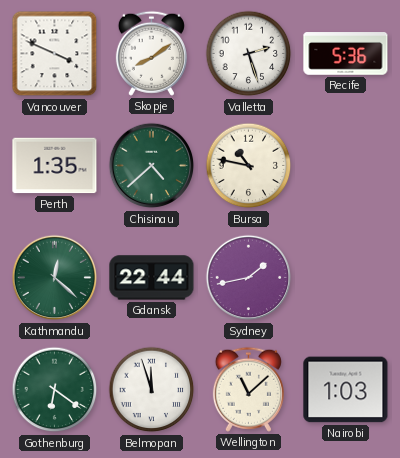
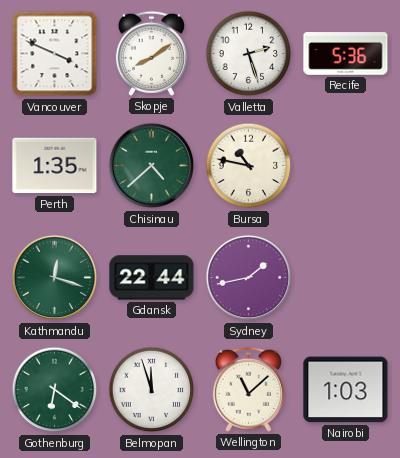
Kathmandu: 12:22 -> 12:18 (55, 278)
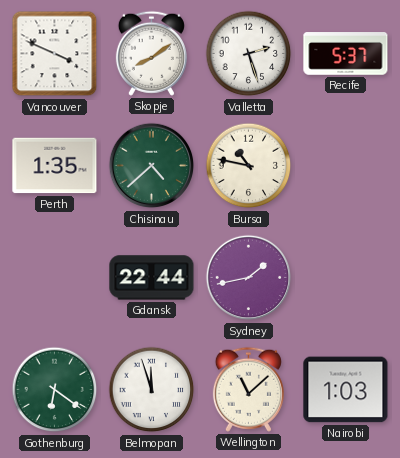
Recife: 5:36 -> 5:37 (346, 54)
Kathmandu: 12:18 -> none (55, 278)
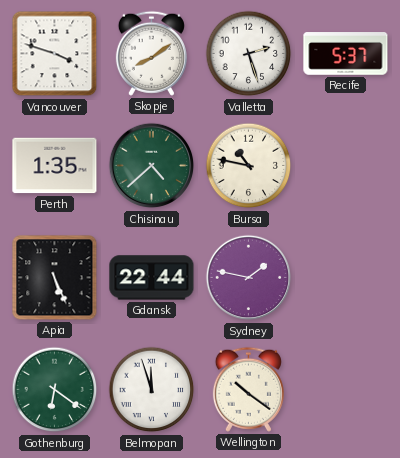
Vancouver: 3:49 -> 3:48 (55, 54)
Apia: none -> 5:26 (55, 278)
Sydney: 1:43 -> 1:47 (249, 278)
Wellington: 11:08 -> 10:21 (248, 389)
Nairobi: 1:03 -> none (346, 390)
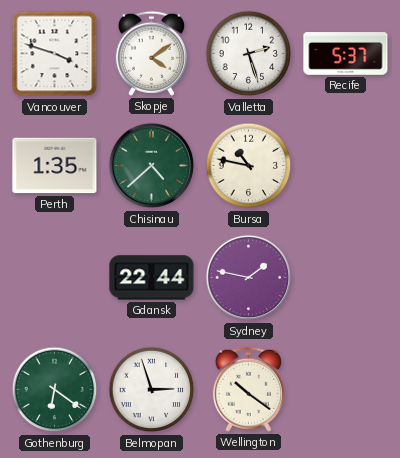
Skopje: 8:09 -> 4:09 (151, 53)
Apia: 5:26 -> none (55, 278)
Belmopan: 11:57 -> 2:57 (152, 390)
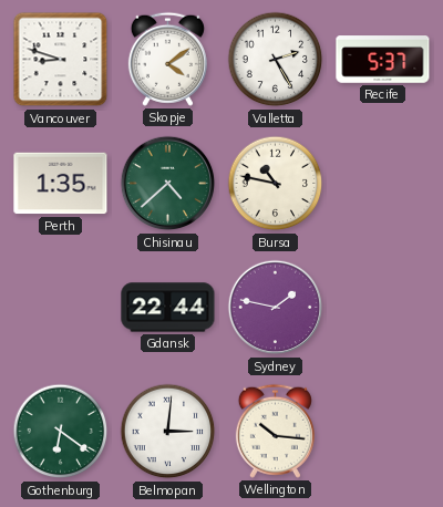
Vancouver: 3:48 -> 8:48 (61, 60)
Valletta: 2:27 -> 2:25 (276, 60)
Belmopan: 2:57 -> 3:01 (168, 432)
Wellington: 10:21 -> 10:16 (275, 431)
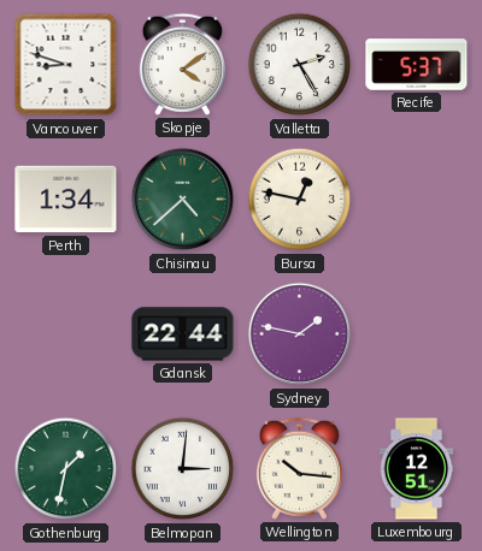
Perth: 1:35 -> 1:34 (66, 200)
Bursa: 10:47 -> 12:47 (300, 200)
Gothenburg: 6:21 -> 1:32 (66, 469)
Luxembourg: none -> 12:51 (417, 469)
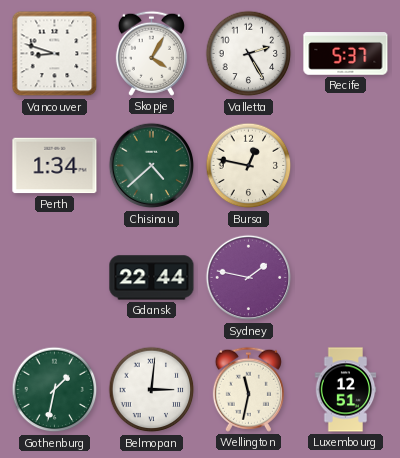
Skopje: 4:09 -> 4:05 (151, 53)
Wellington: 10:16 -> 11:32 (248, 389)
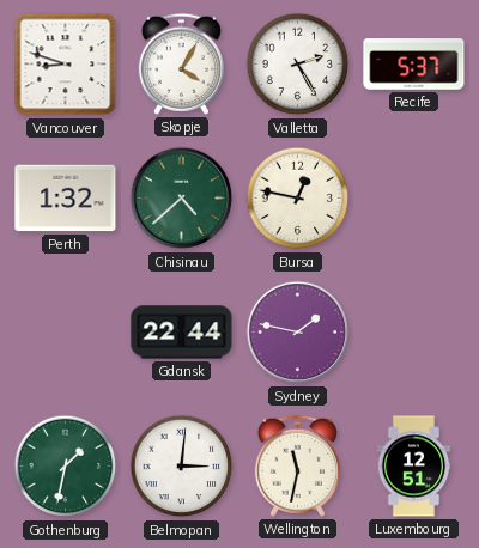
Perth: 1:34 -> 1:32 (66, 199)
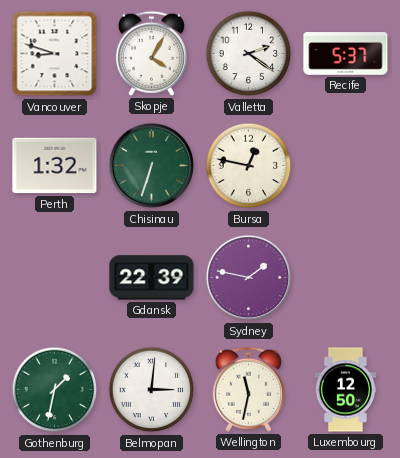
Valletta: 2:25 -> 2:21 (249, 54)
Chisinau: 4:38 -> 6:33 (152, 166)
Gdansk: 22:44 -> 22:39 (152, 278)
Luxembourg: 12:51 -> 12:50 (346, 390)
